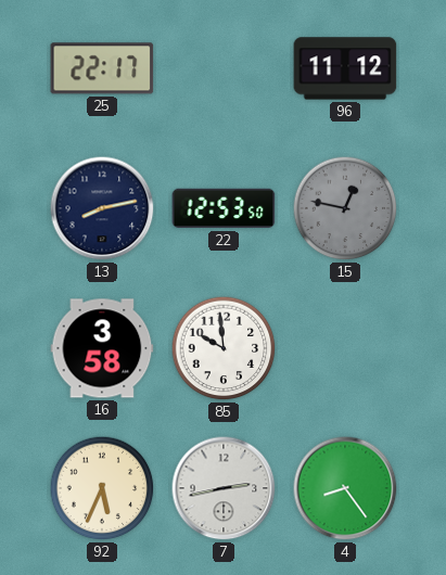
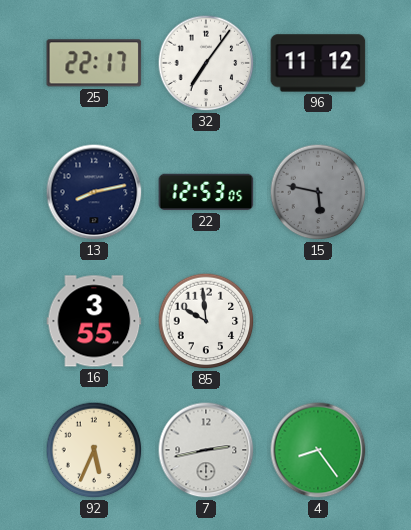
32: none -> 7:06 (206, 63)
22: 12:53:50 -> 12:53:05 (206, 192)
15: 12:47 -> 5:47 (318, 192)
16: 3:58 -> 3:55 (94, 321)
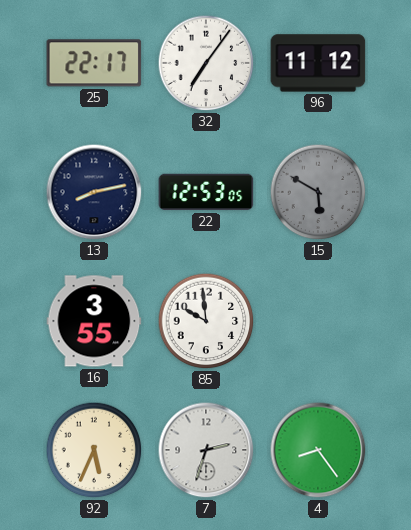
15: 5:47 -> 5:50 (318, 192)
7: 2:43 -> 2:33 (206, 450)
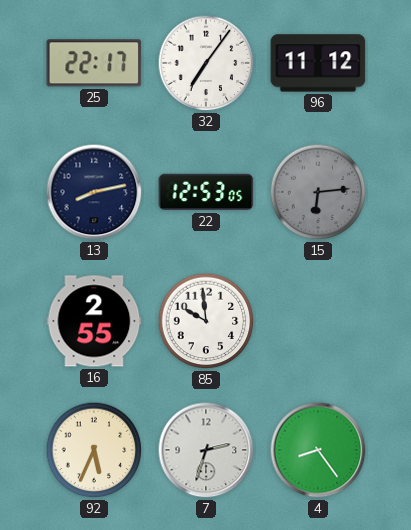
15: 5:50 -> 6:14 (318, 192)
16: 3:55 -> 2:55 (94, 321)
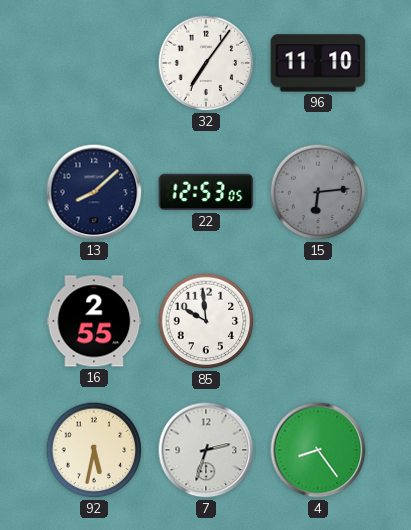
25: 22:17 -> none (94, 63)
96: 11:12 -> 11:10 (318, 63)
13: 8:13 -> 8:08 (94, 192)
92: 5:34 -> 5:32 (94, 450)
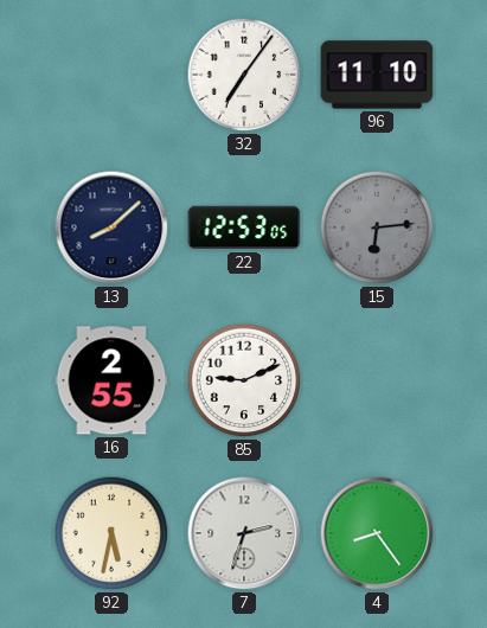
85: 9:59 -> 9:11 (244, 380)
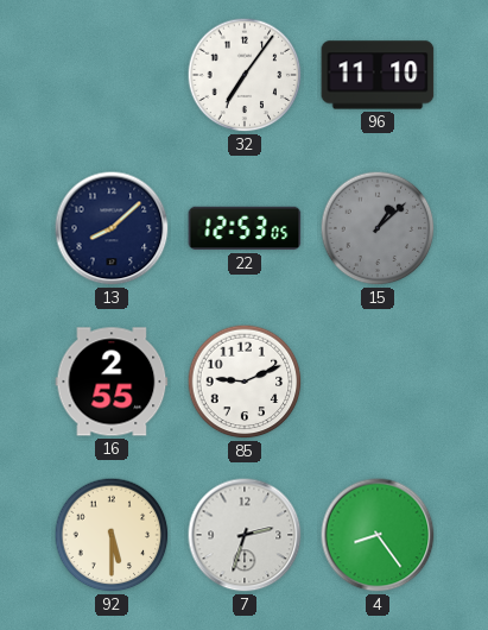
15: 6:14 -> 1:08 (378, 228)
92: 5:32 -> 5:30 (112, 535)
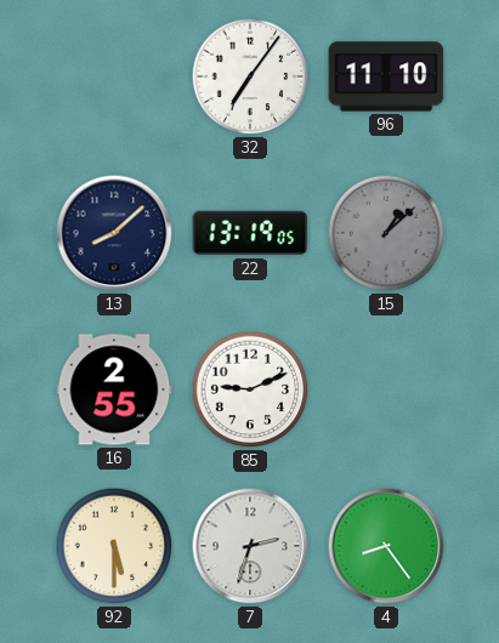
22: 12:53 -> 13:19 (250, 233)
